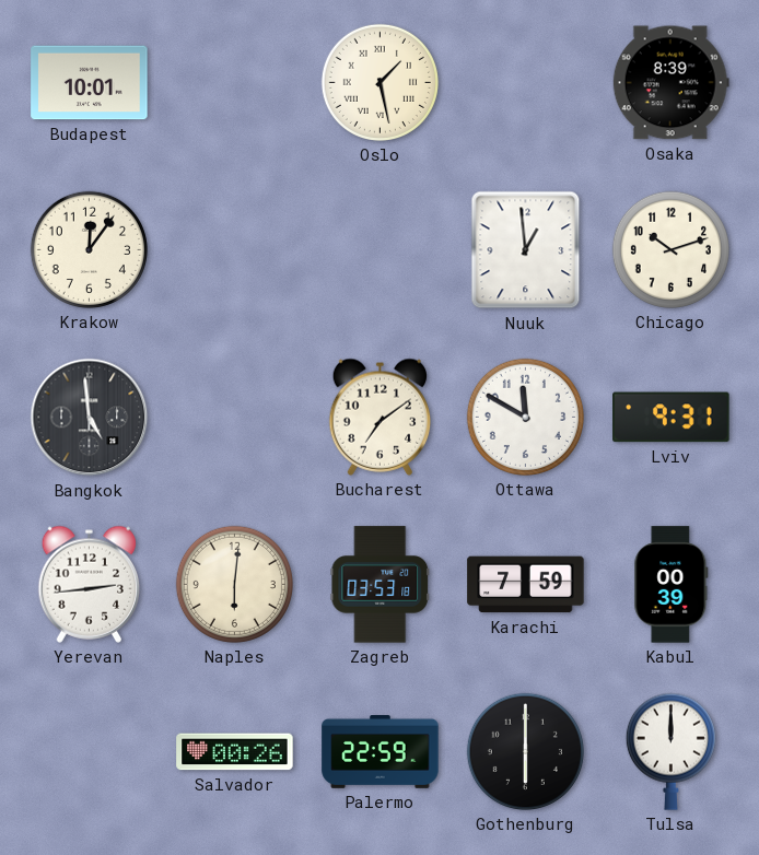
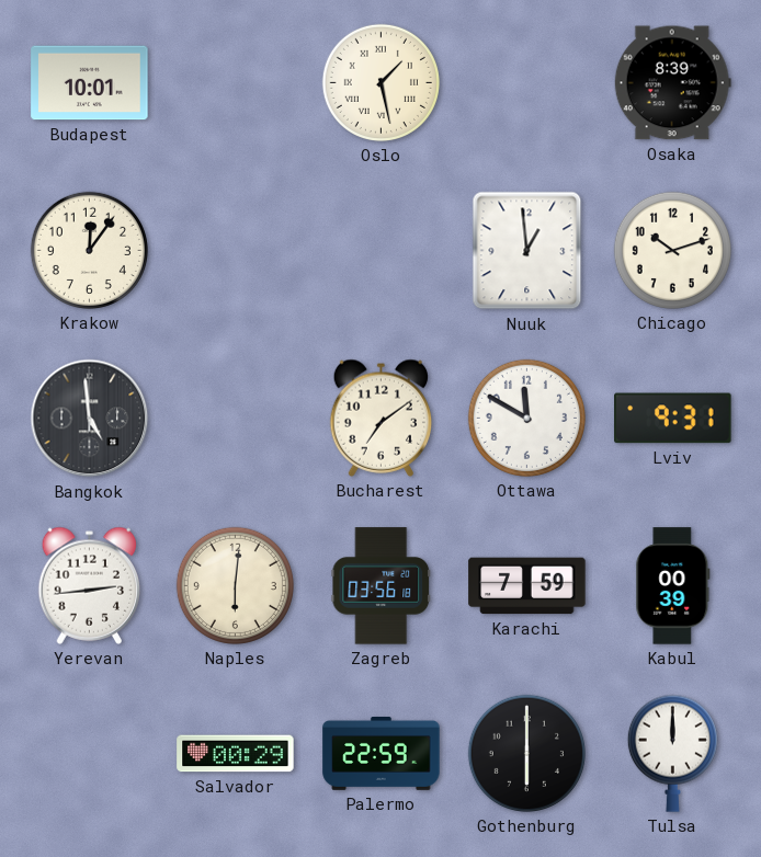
Zagreb: 03:53 -> 03:56 (382, 586)
Salvador: 00:26 -> 00:29 (236, 754)
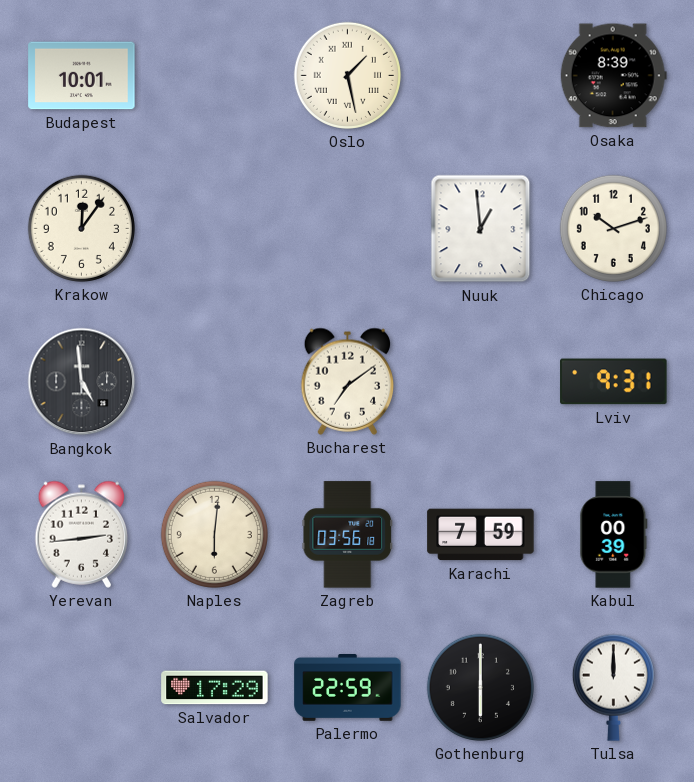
Ottawa: 11:50 -> none (526, 418)
Salvador: 00:29 -> 17:29 (215, 688)
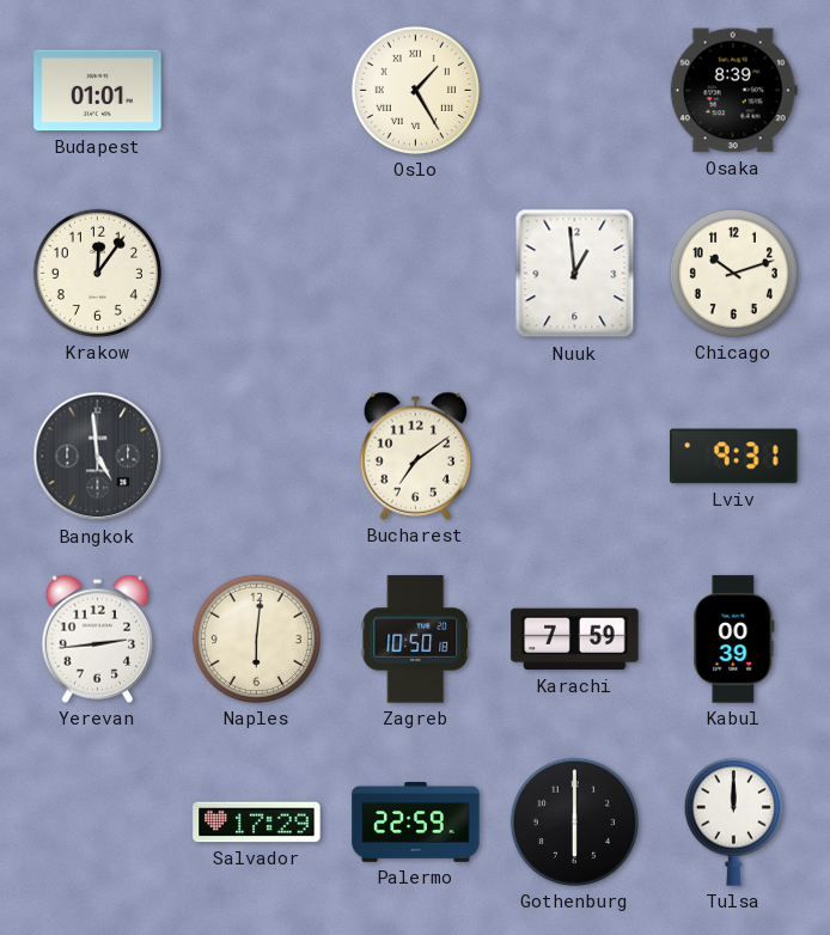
Budapest: 10:01 -> 01:01 (98, 91)
Oslo: 1:28 -> 1:25 (415, 90)
Zagreb: 03:56 -> 10:50 (416, 640)
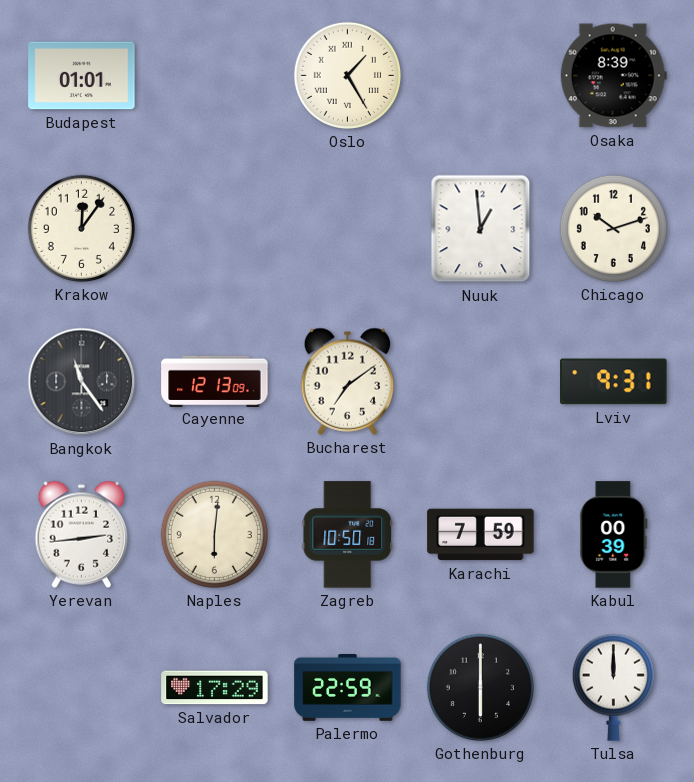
Bangkok: 4:59 -> 11:24 (82, 382)
Cayenne: none -> 12:13 (215, 381)
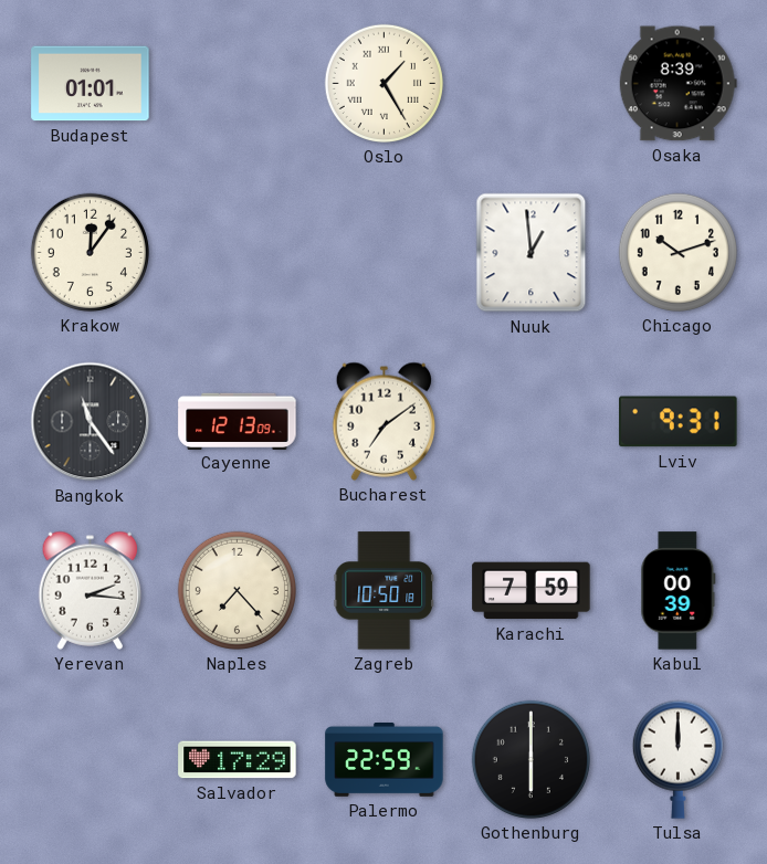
Yerevan: 2:44 -> 2:16 (91, 590)
Naples: 6:01 -> 7:23 (237, 590)
